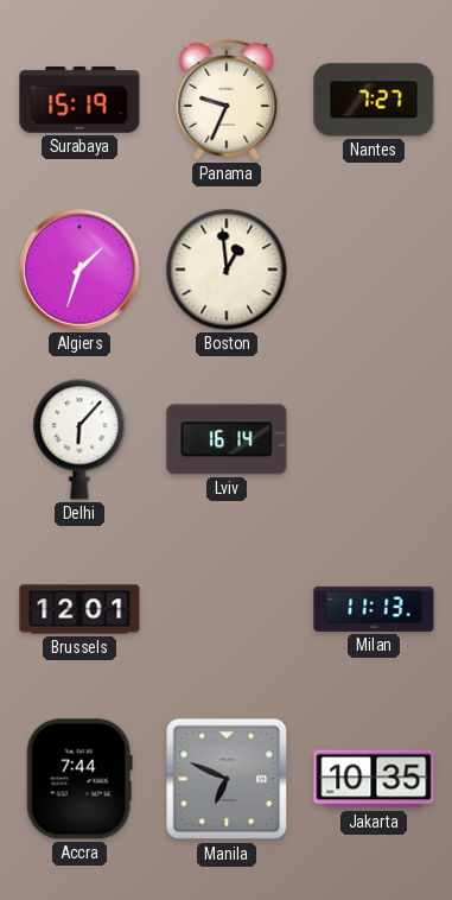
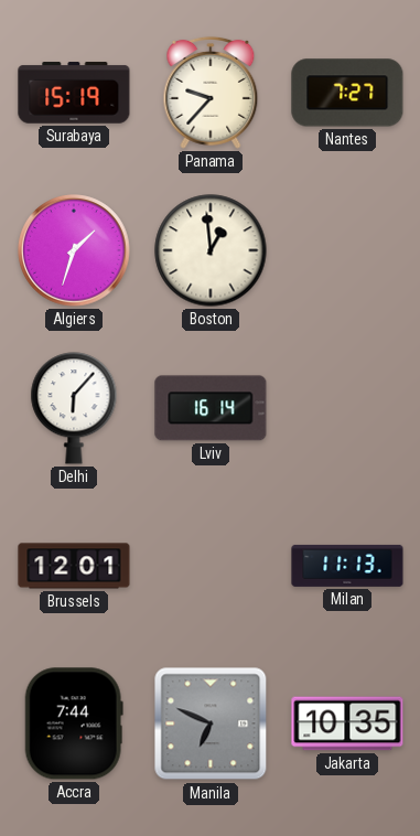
Panama: 9:34 -> 9:37 (211, 93)
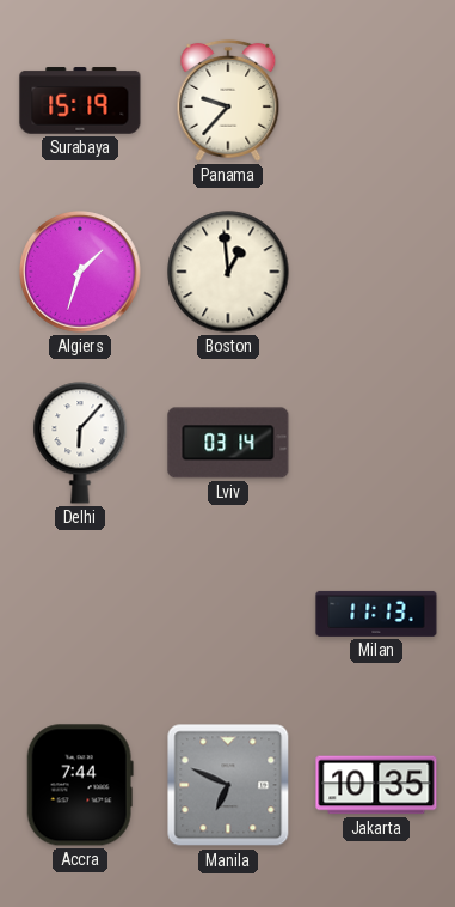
Nantes: 7:27 -> none (347, 93)
Lviv: 16:14 -> 03:14 (228, 443)
Brussels: 12:01 -> none (74, 566)
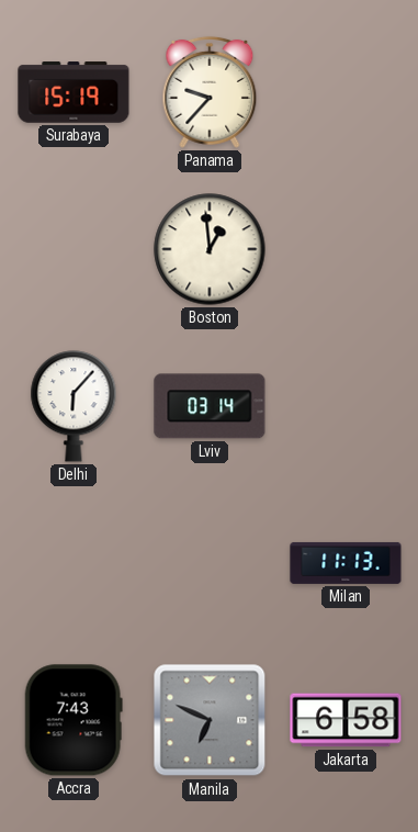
Algiers: 1:33 -> none (80, 272)
Accra: 7:44 -> 7:43 (74, 720)
Jakarta: 10:35 -> 6:58 (346, 720)
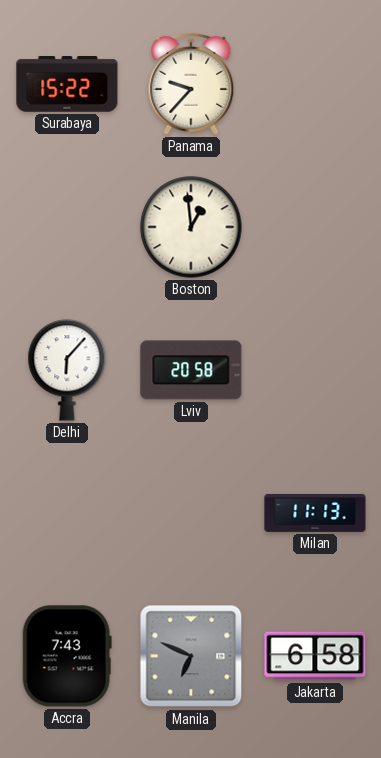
Surabaya: 15:19 -> 15:22 (67, 84)
Lviv: 03:14 -> 20:58 (191, 370)
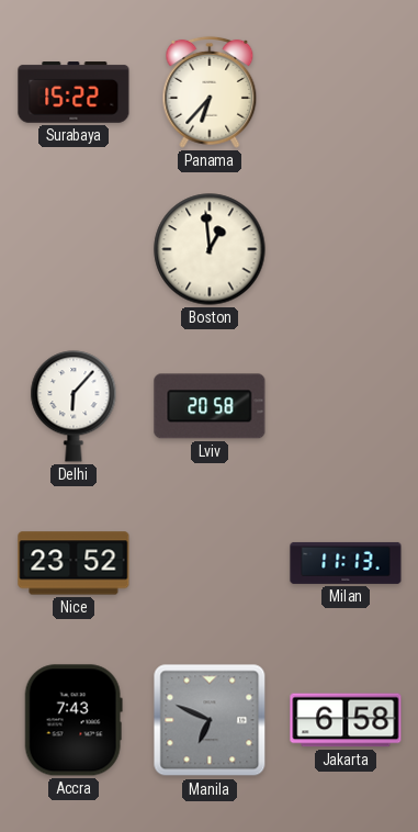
Panama: 9:37 -> 6:37 (210, 92)
Nice: none -> 23:52 (74, 563)
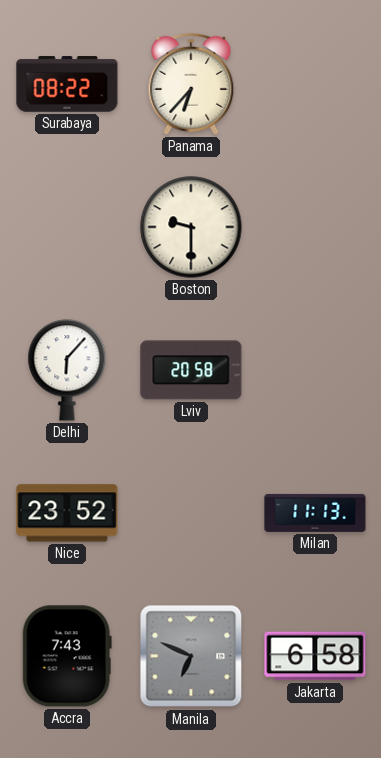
Surabaya: 15:22 -> 08:22 (67, 84)
Boston: 12:59 -> 9:30 (191, 227)
